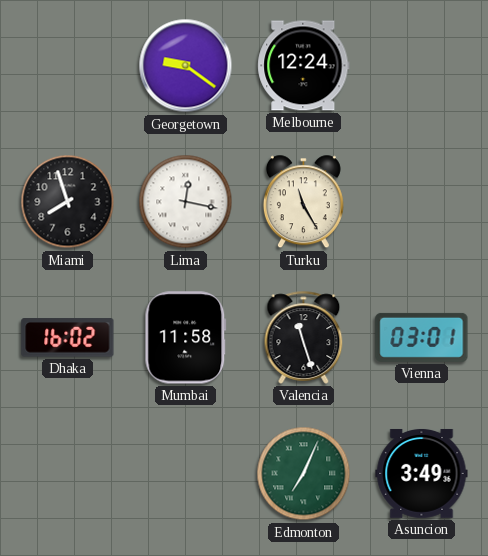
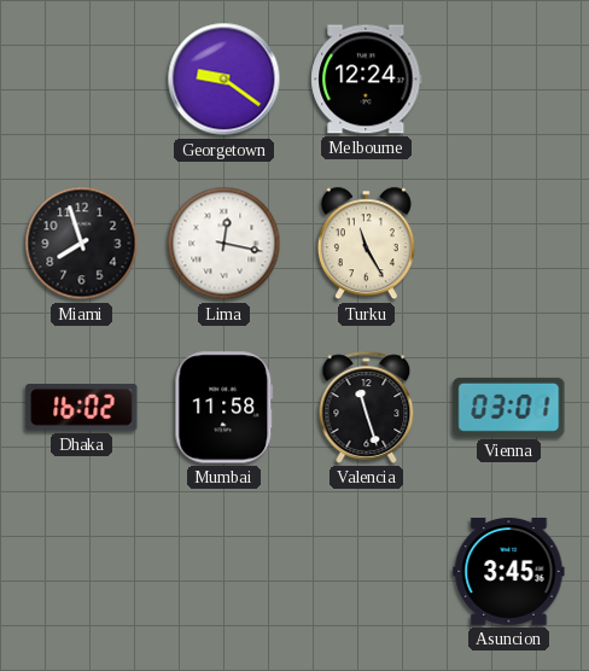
Edmonton: 7:04 -> none (304, 474)
Asuncion: 3:49 -> 3:45 (509, 571)
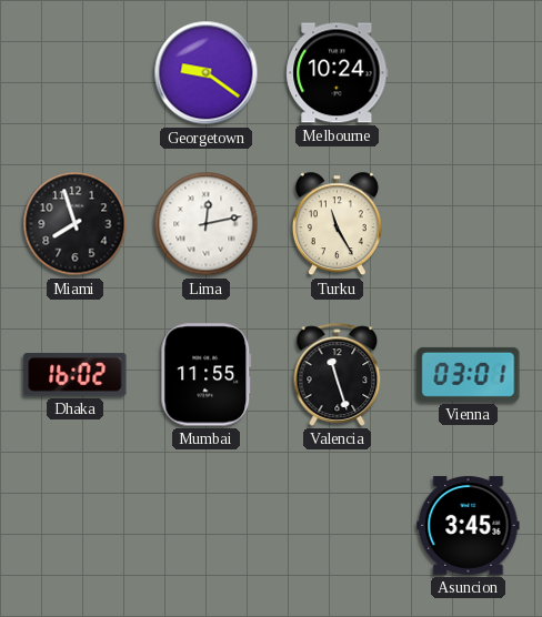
Melbourne: 12:24 -> 10:24 (338, 73)
Lima: 12:17 -> 12:13 (207, 224)
Mumbai: 11:58 -> 11:55 (207, 375)
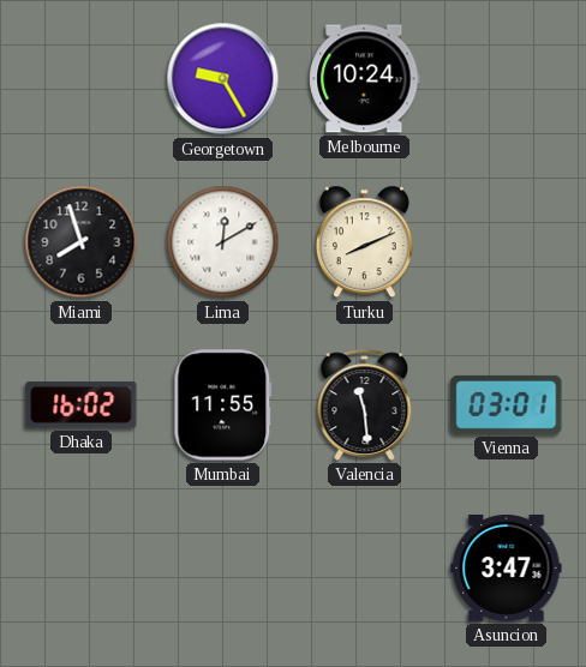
Georgetown: 9:21 -> 9:25 (223, 79)
Lima: 12:13 -> 12:10 (223, 242)
Turku: 11:25 -> 8:11 (364, 242)
Valencia: 11:27 -> 11:29 (365, 404)
Asuncion: 3:45 -> 3:47 (507, 567)
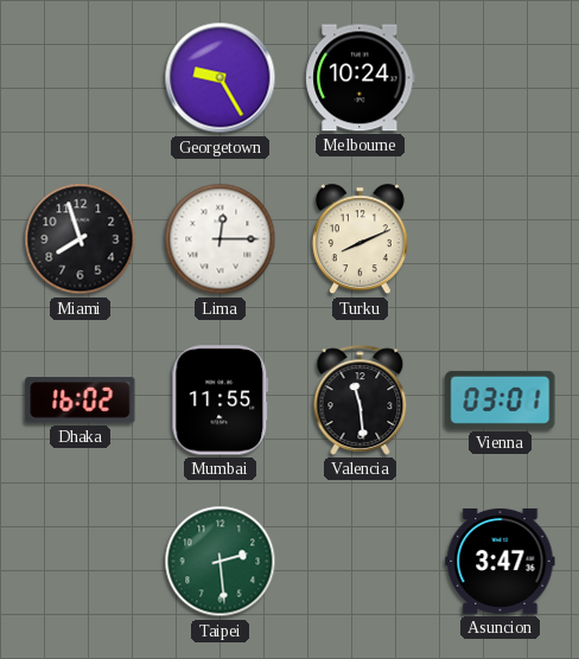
Lima: 12:10 -> 12:15 (221, 239)
Taipei: none -> 2:29 (221, 562)
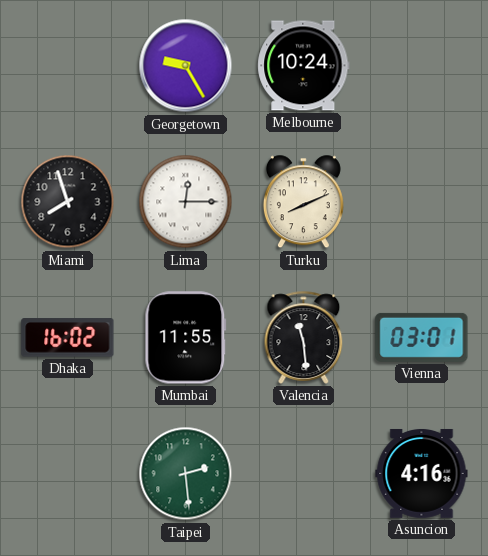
Asuncion: 3:47 -> 4:16 (422, 473)
